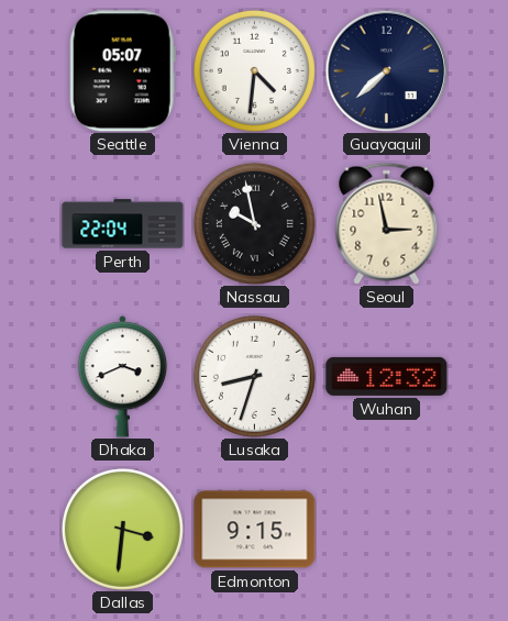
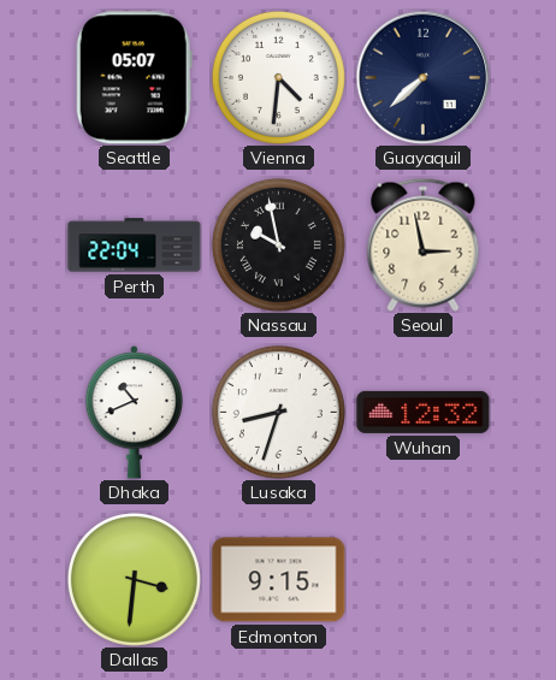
Dhaka: 3:41 -> 10:41 (135, 413)
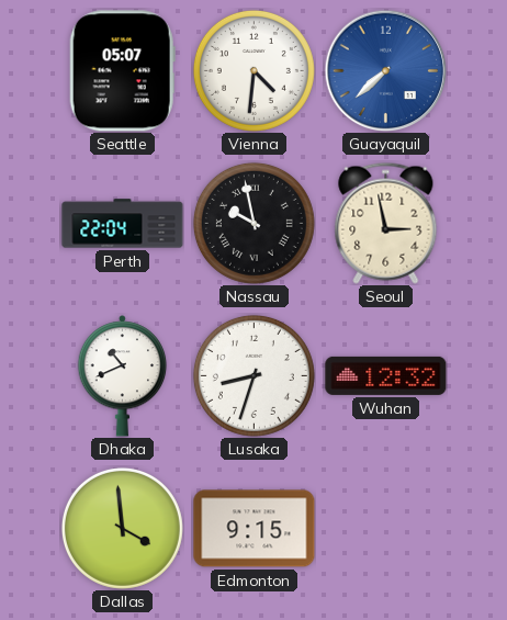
Guayaquil dial: navy -> blue (385, 70)
Dallas: 3:31 -> 3:59 (122, 528)
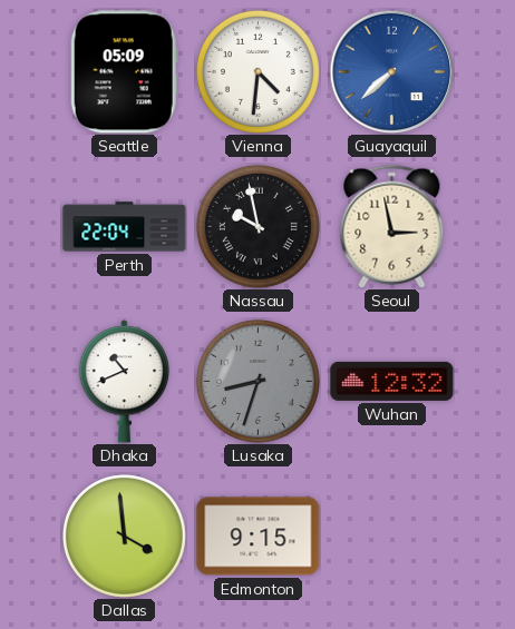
Seattle: 05:07 -> 05:09 (124, 72)
Lusaka dial: white -> grey (257, 381)
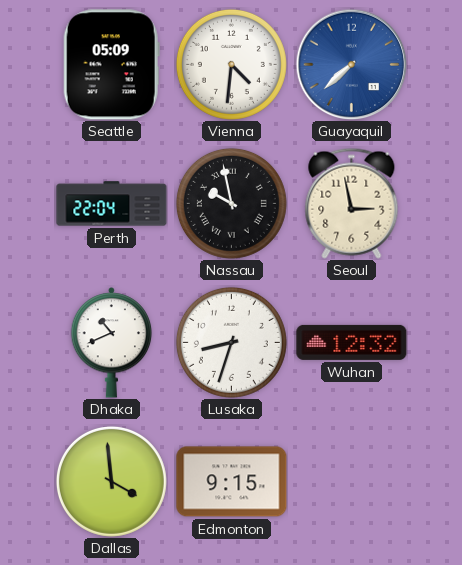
Lusaka dial: grey -> white (231, 342)
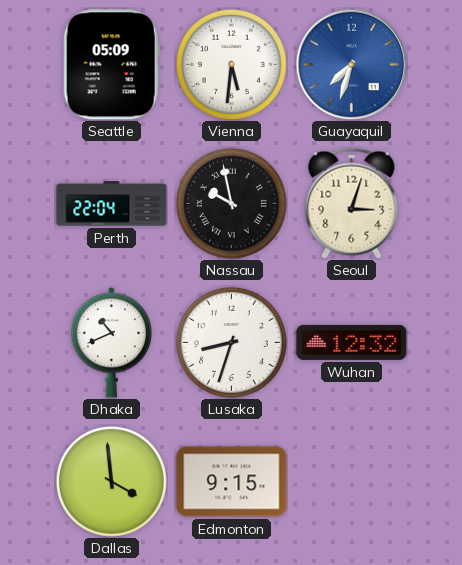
Vienna: 4:31 -> 5:31 (231, 64)
Guayaquil: 7:38 -> 7:33 (351, 64)
Seoul: 2:58 -> 3:03 (352, 203)
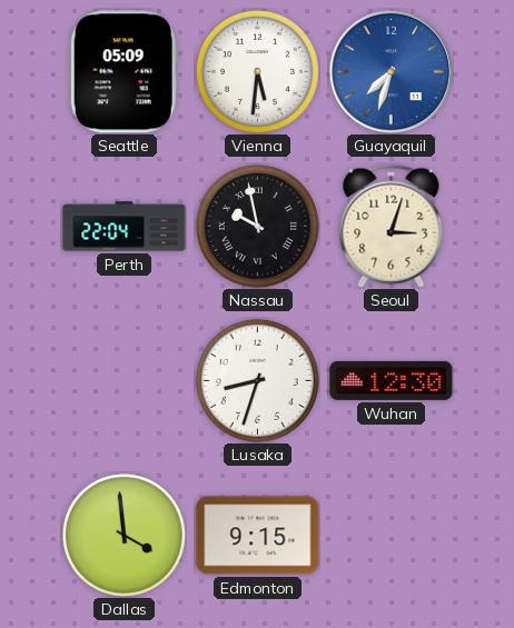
Dhaka: 10:41 -> none (112, 343)
Wuhan: 12:32 -> 12:30 (392, 380)
